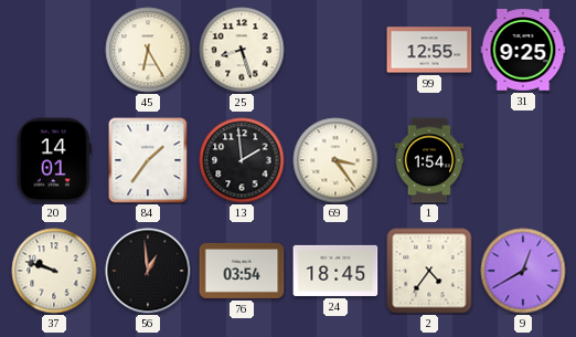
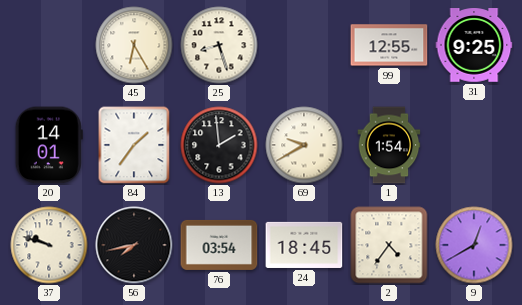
69: 3:24 -> 9:40 (304, 145)
56: 12:59 -> 7:43 (134, 245)
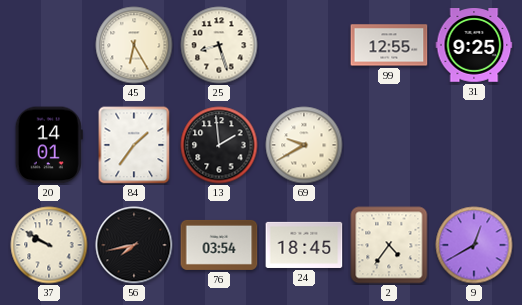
1: 1:54 -> none (389, 145)
37: 9:48 -> 9:50 (49, 245)
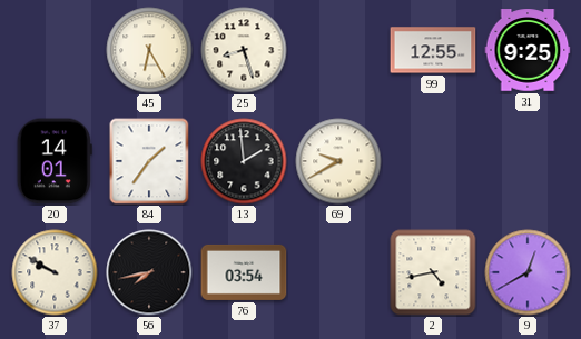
24: 18:45 -> none (304, 245)
2: 4:36 -> 4:43 (433, 272)
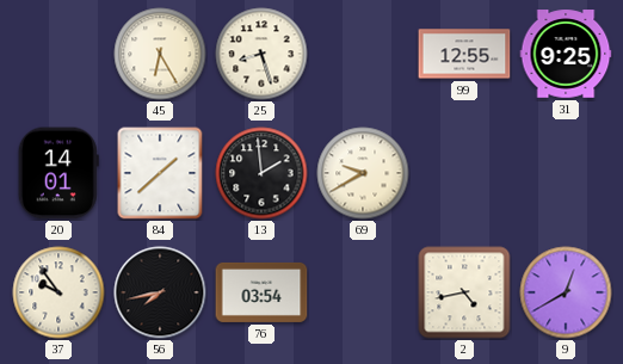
84: 1:36 -> 1:38 (160, 173)
37: 9:50 -> 9:54 (58, 292)
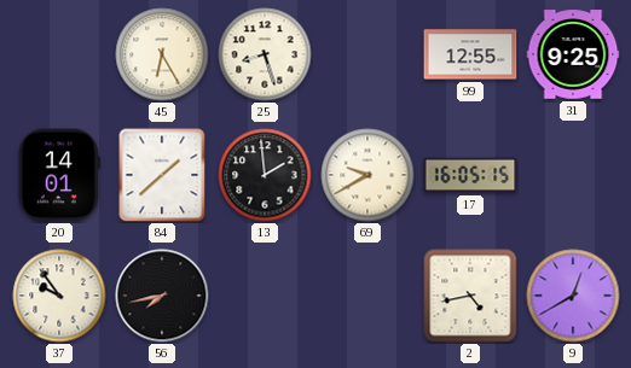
17: none -> 16:05 (470, 175)
76: 03:54 -> none (261, 292)
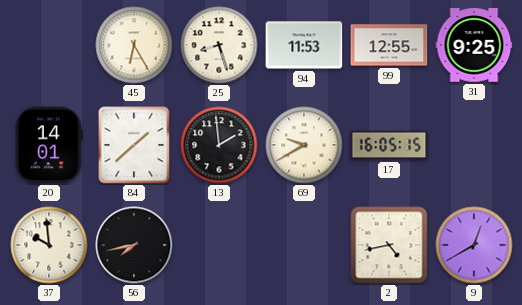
94: none -> 11:53 (304, 45)
37: 9:54 -> 9:59 (49, 245)
